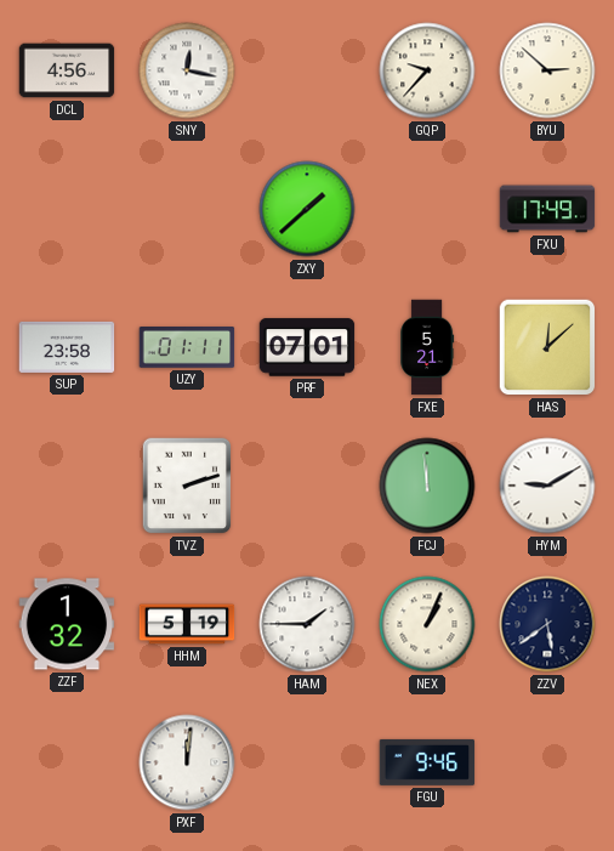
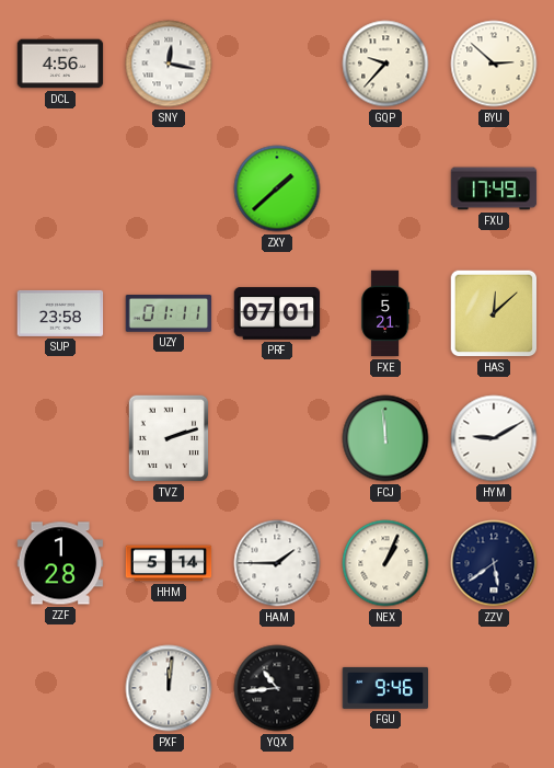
ZZF: 1:32 -> 1:28 (60, 563)
HHM: 5:19 -> 5:14 (169, 563)
YQX: none -> 10:44 (277, 688)
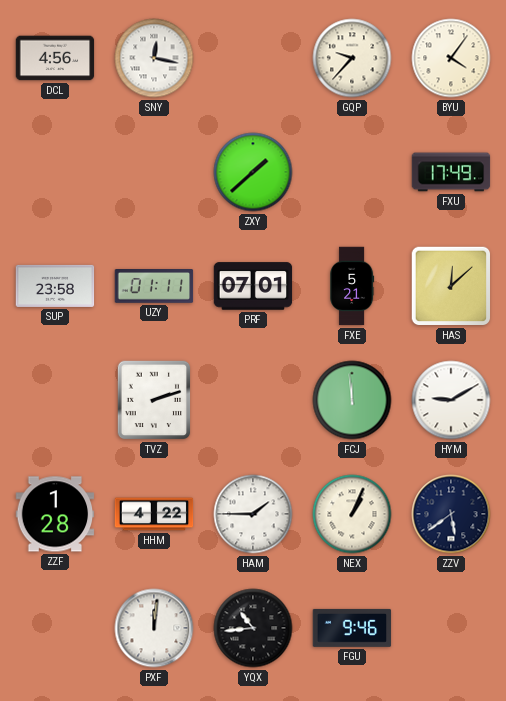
BYU: 2:52 -> 4:06 (451, 58)
HHM: 5:14 -> 4:22 (154, 514)
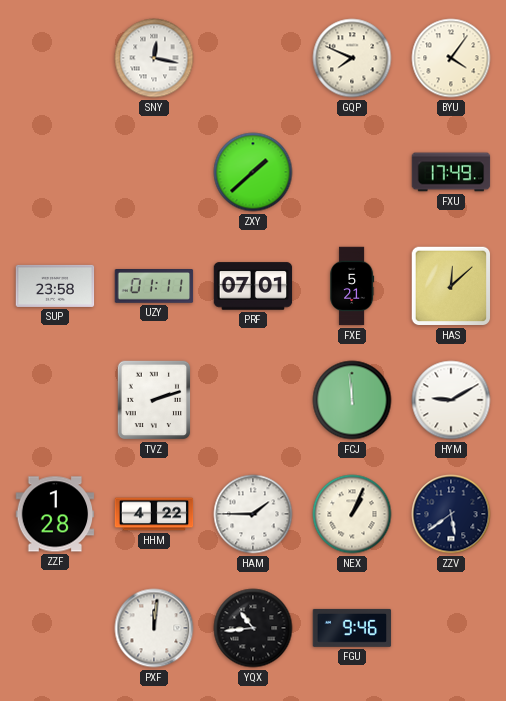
DCL: 4:56 -> none (55, 58)
GQP: 9:37 -> 7:49 (352, 58)
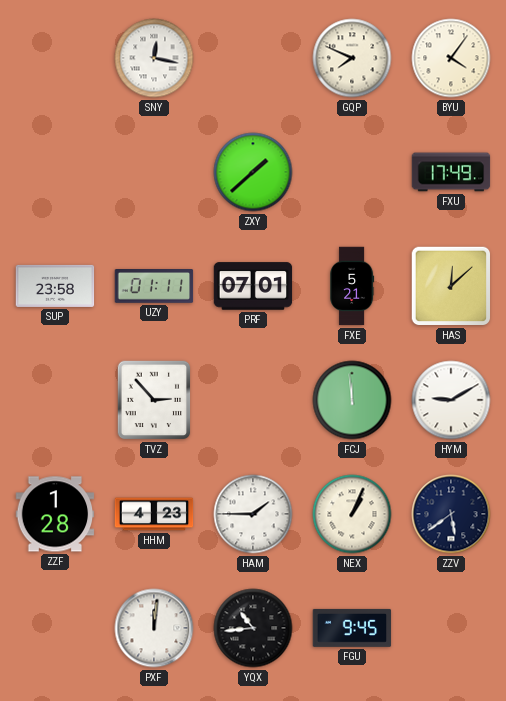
TVZ: 2:12 -> 2:53 (154, 400)
HHM: 4:22 -> 4:23 (154, 514)
FGU: 9:46 -> 9:45 (352, 628)
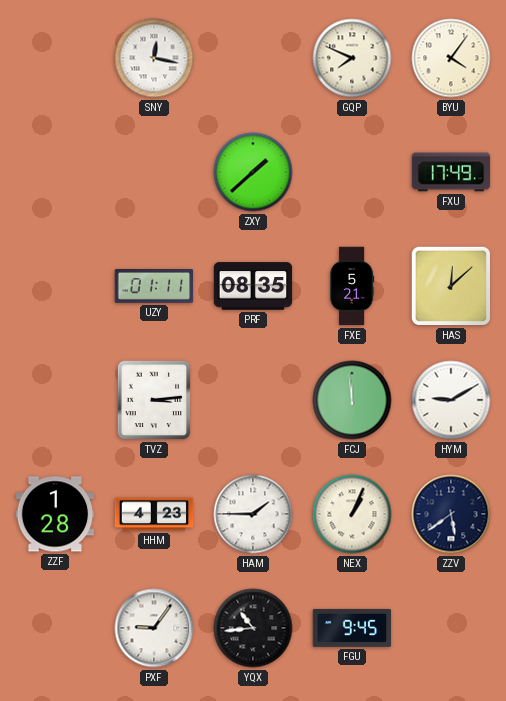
SUP: 23:58 -> none (55, 286)
PRF: 07:01 -> 08:35 (253, 286)
TVZ: 2:53 -> 3:14 (154, 400)
PXF: 12:01 -> 9:06 (154, 628)
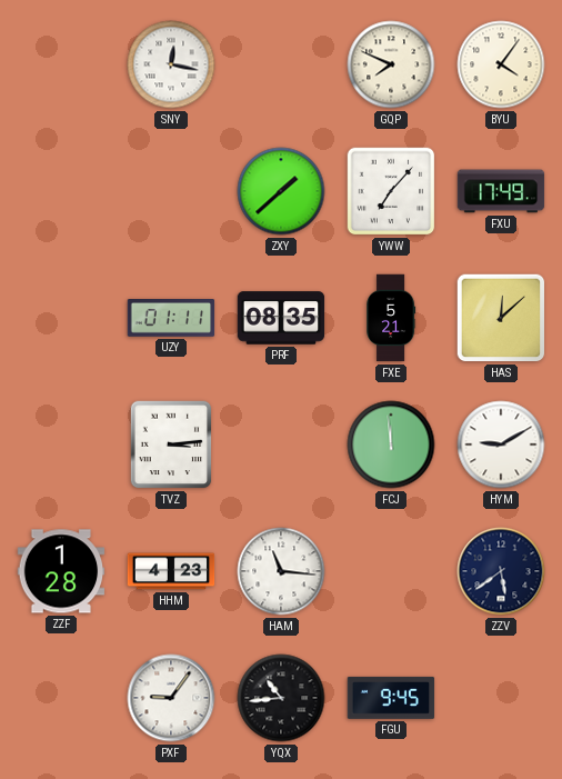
YWW: none -> 7:07 (391, 191)
HAM: 1:45 -> 11:16 (281, 571)
NEX: 1:04 -> none (352, 514)
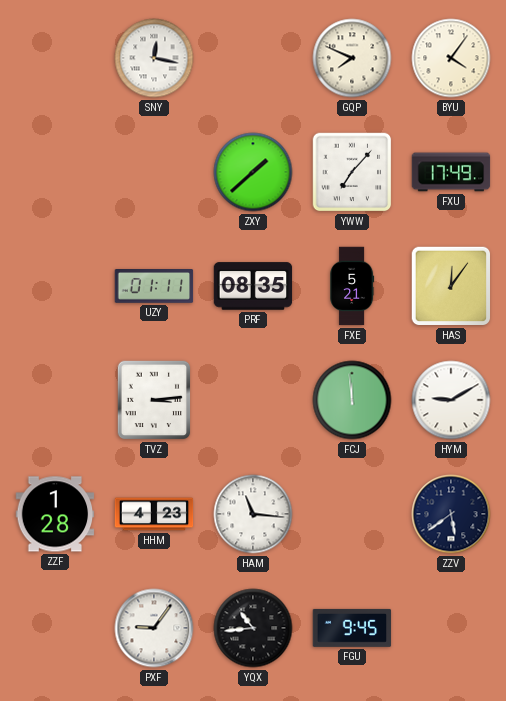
HAS: 12:08 -> 12:06 (451, 286)
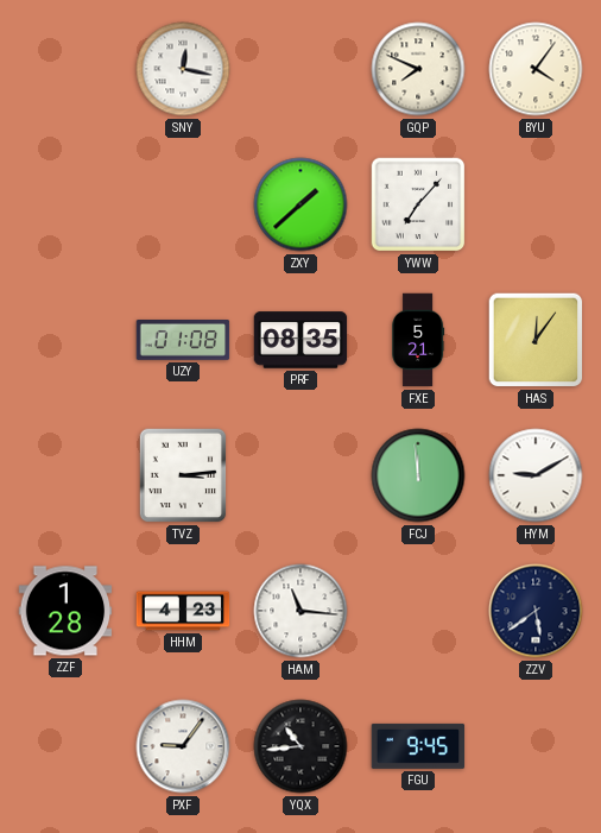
FXU: 17:49 -> none (451, 172)
UZY: 01:11 -> 01:08 (183, 341)
